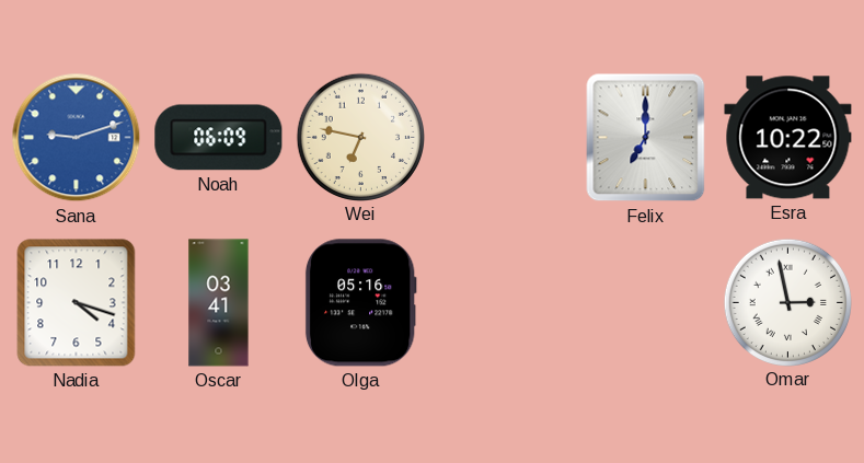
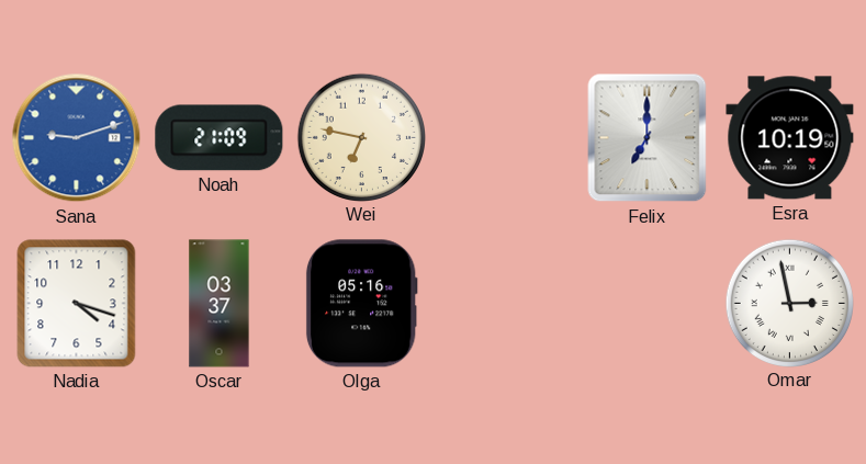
Noah: 06:09 -> 21:09 (220, 138)
Esra: 10:22 -> 10:19 (790, 138)
Oscar: 03:41 -> 03:37 (220, 304)
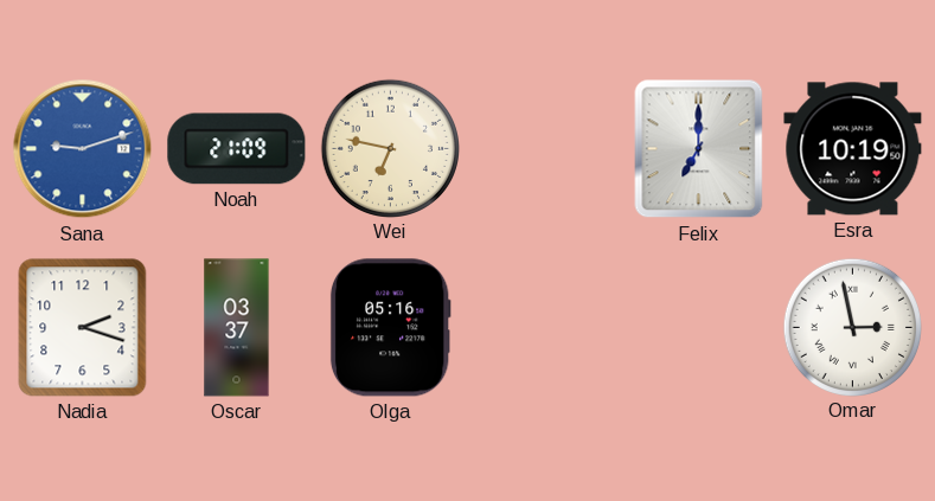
Nadia: 4:18 -> 2:18 (83, 328)
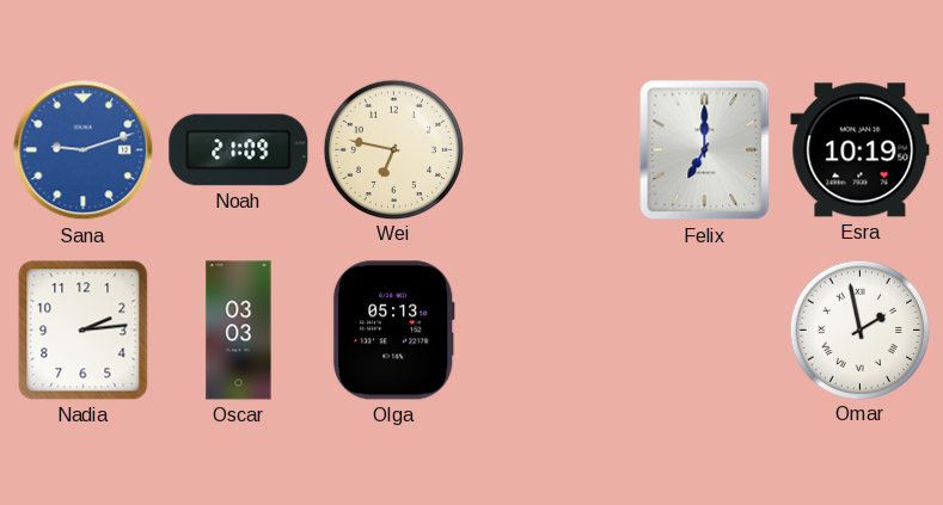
Nadia: 2:18 -> 2:14 (84, 331)
Oscar: 03:37 -> 03:03 (239, 331)
Olga: 05:16 -> 05:13 (393, 331)
Omar: 2:58 -> 1:58 (859, 330)
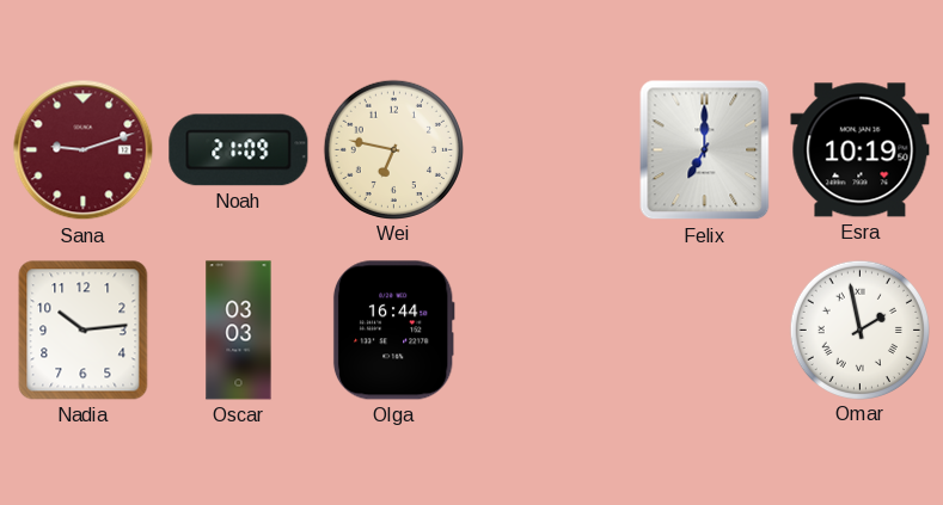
Sana dial: blue -> burgundy (84, 150)
Nadia: 2:14 -> 10:14 (84, 331)
Olga: 05:13 -> 16:44 (393, 331)
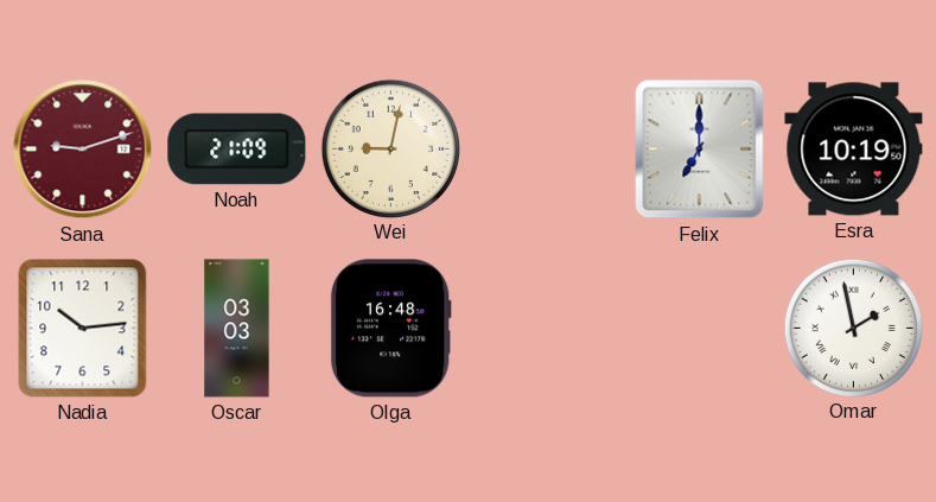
Wei: 6:47 -> 9:02 (390, 148)
Olga: 16:44 -> 16:48 (390, 329)
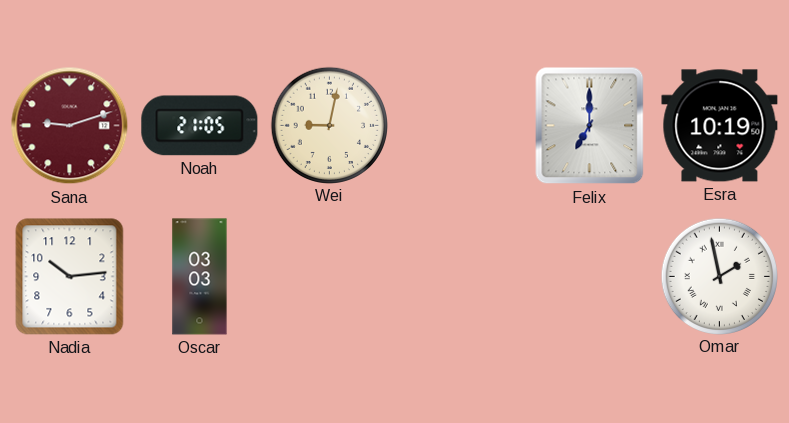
Noah: 21:09 -> 21:05 (200, 126)
Olga: 16:48 -> none (390, 329)
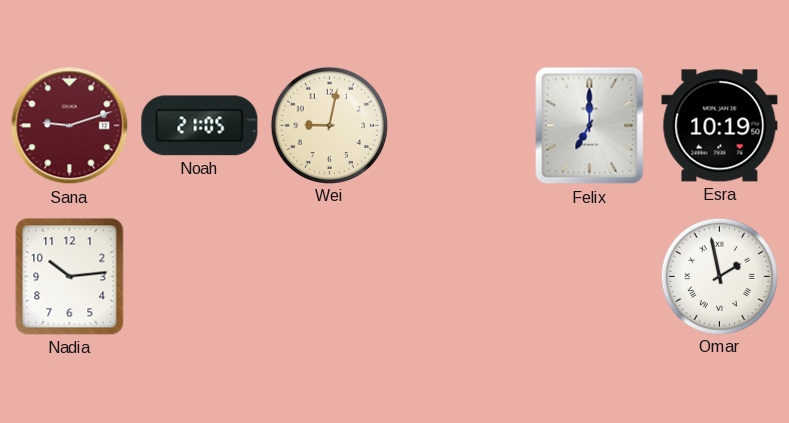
Oscar: 03:03 -> none (200, 277)
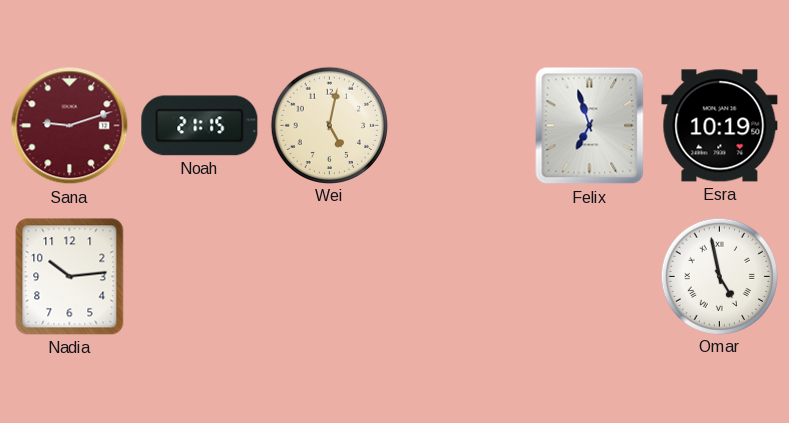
Noah: 21:05 -> 21:15 (200, 126)
Wei: 9:02 -> 5:02 (329, 125)
Felix: 7:00 -> 6:57 (590, 126)
Omar: 1:58 -> 4:58 (719, 276)
